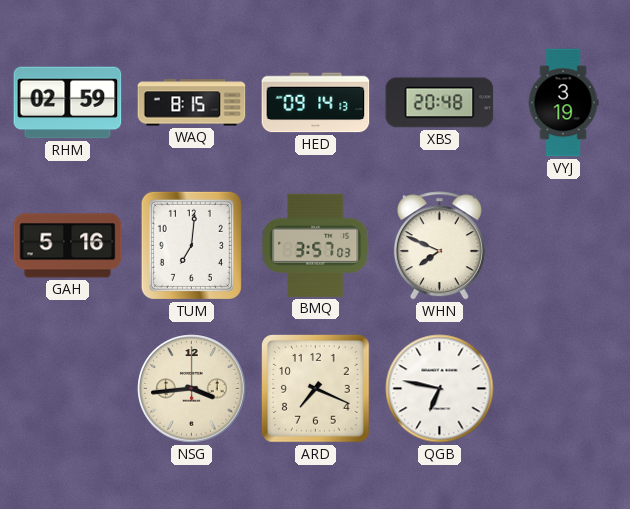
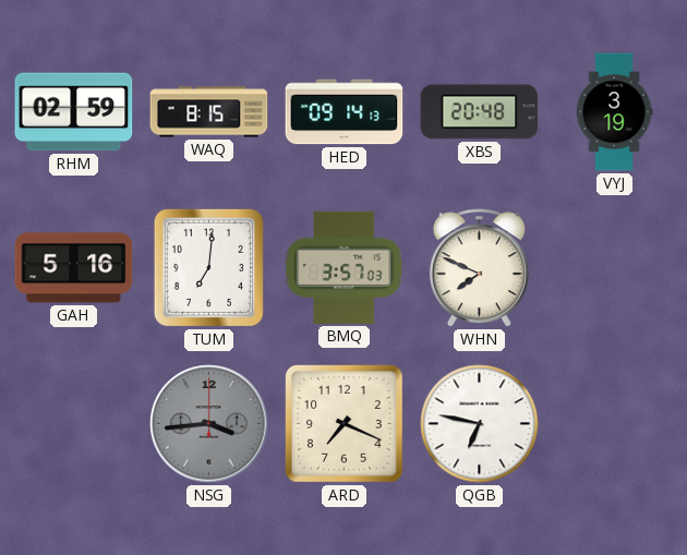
NSG dial: cream -> grey (209, 424)
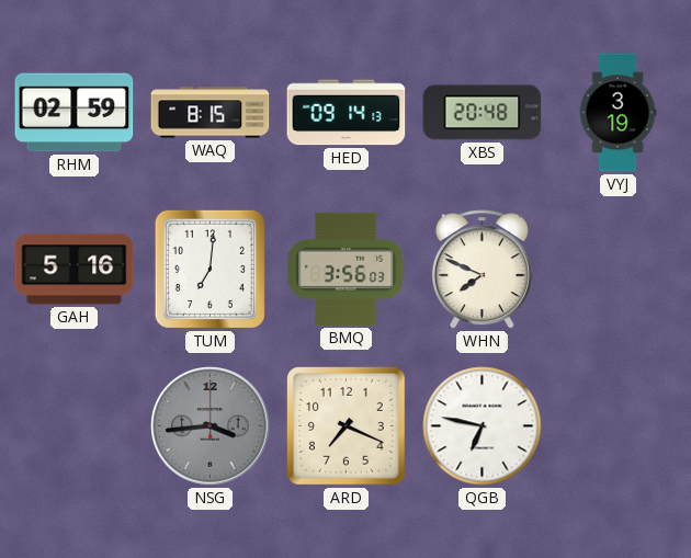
BMQ: 3:57 -> 3:56 (347, 269)
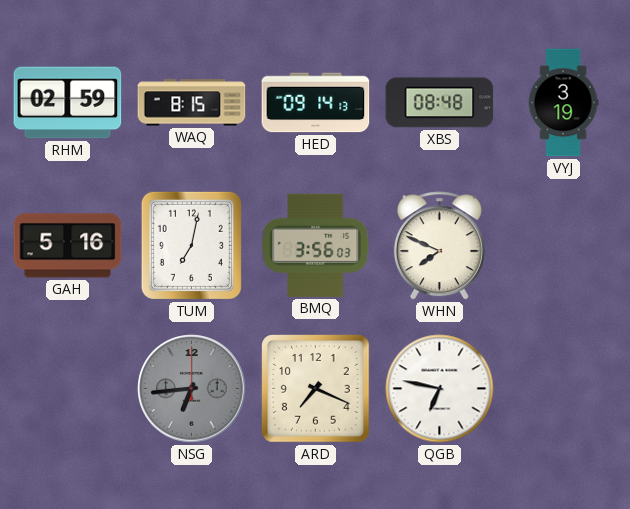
XBS: 20:48 -> 08:48 (440, 103)
TUM: 7:01 -> 7:02 (191, 245)
NSG: 3:44 -> 6:44 (192, 389)
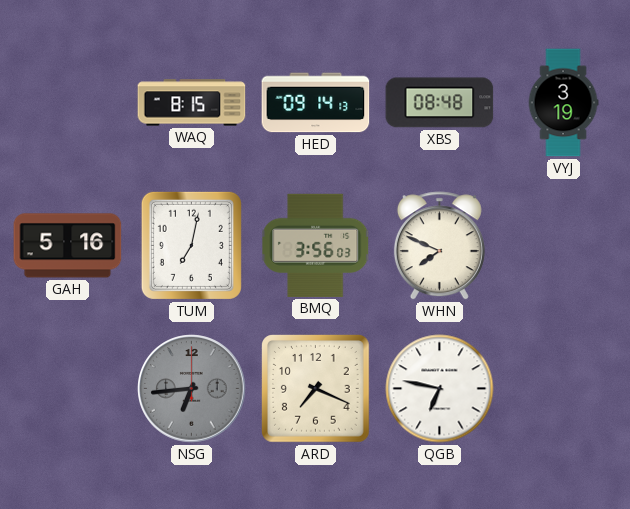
RHM: 02:59 -> none (68, 103)
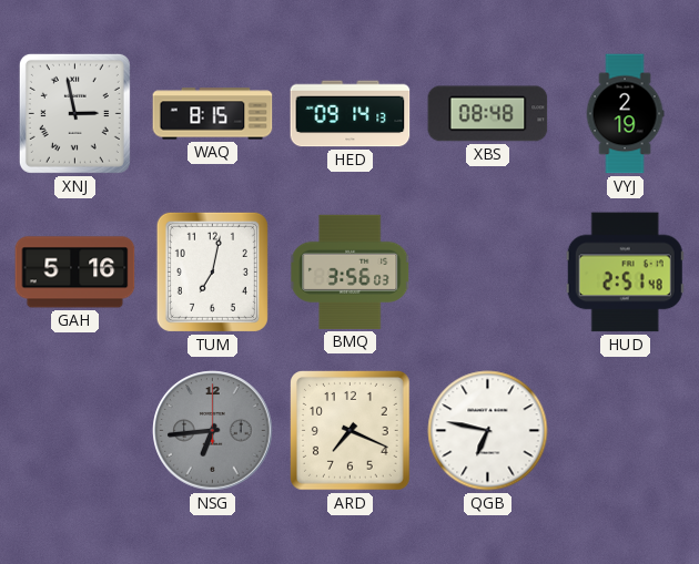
XNJ: none -> 2:58 (74, 113)
VYJ: 3:19 -> 2:19 (625, 114)
WHN: 7:49 -> none (439, 246)
HUD: none -> 2:51 (625, 273)
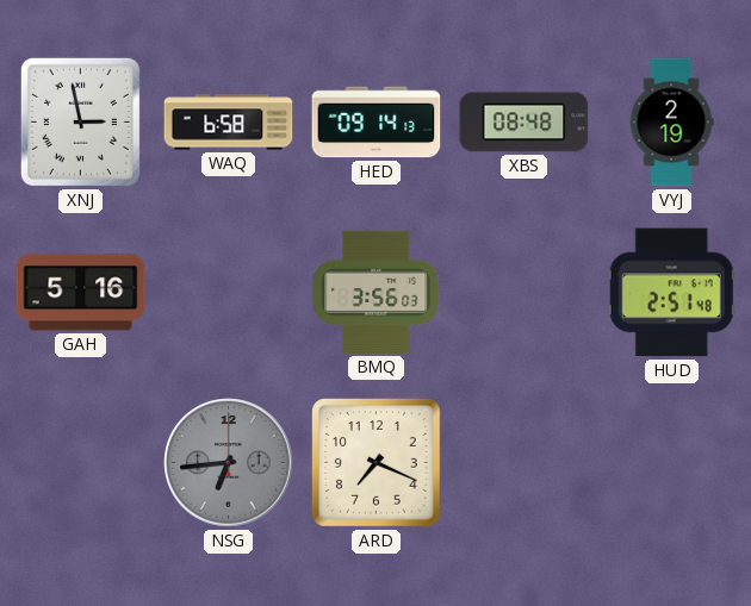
WAQ: 8:15 -> 6:58 (229, 123)
TUM: 7:02 -> none (212, 271)
QGB: 6:47 -> none (488, 431)
